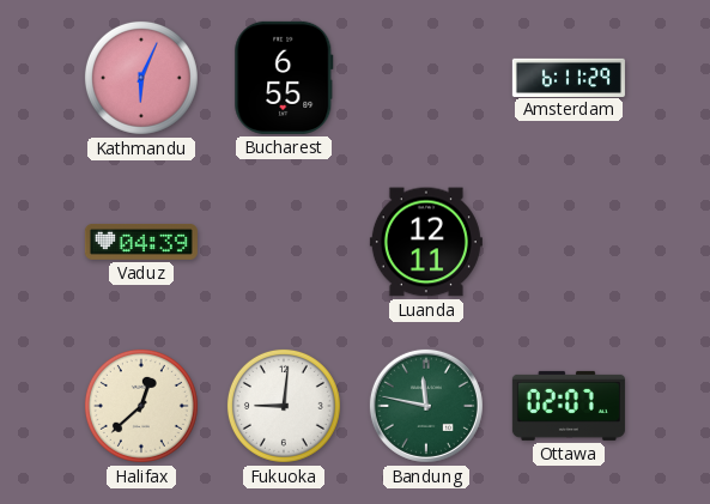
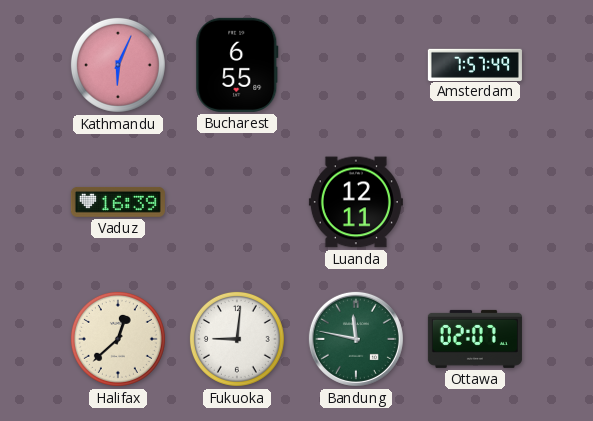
Amsterdam: 6:11 -> 7:57 (475, 64)
Vaduz: 04:39 -> 16:39 (118, 202)
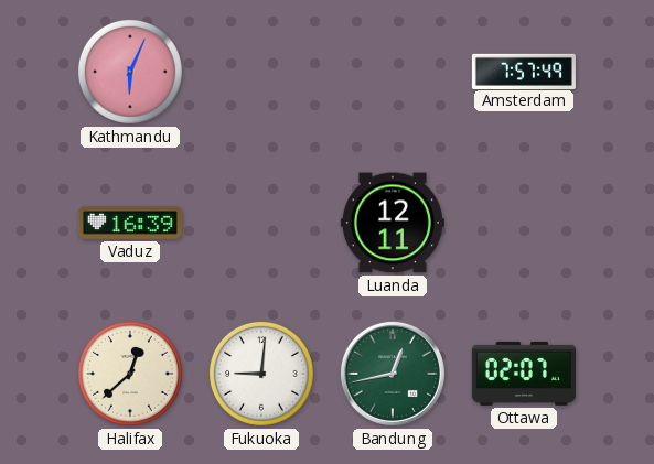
Bucharest: 6:55 -> none (237, 65)
Bandung: 11:47 -> 12:43 (393, 374)
